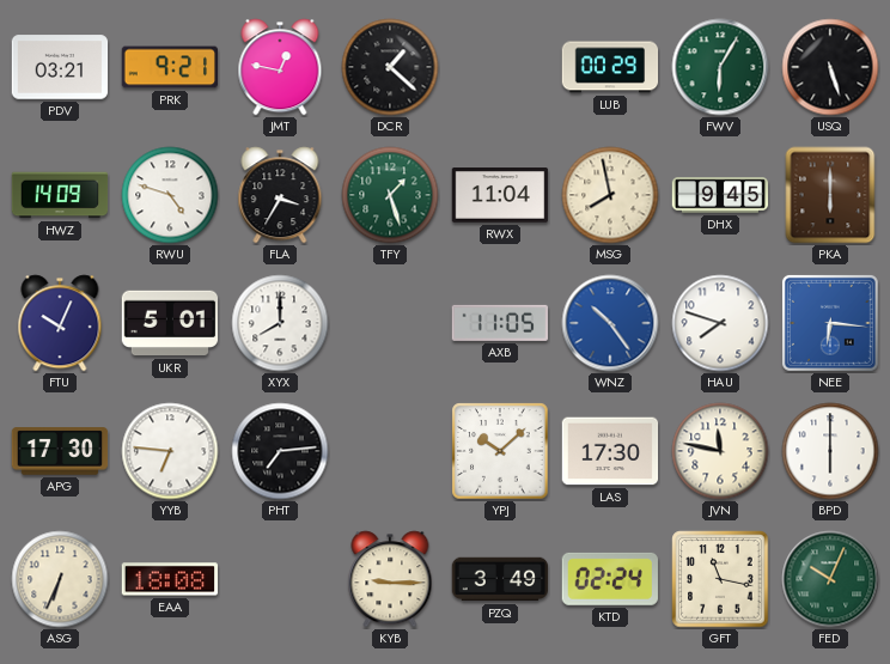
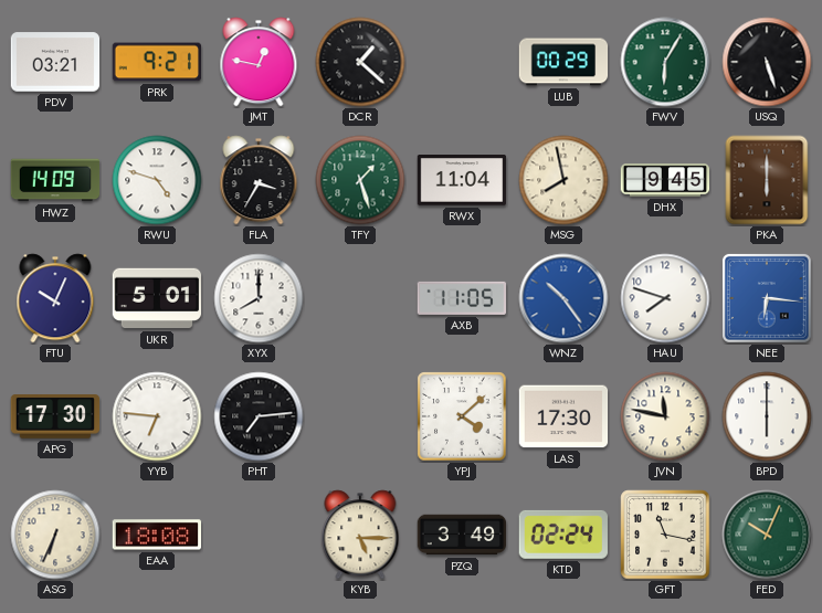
YPJ: 10:08 -> 4:08 (462, 416)
KYB: 9:15 -> 5:15 (360, 535)
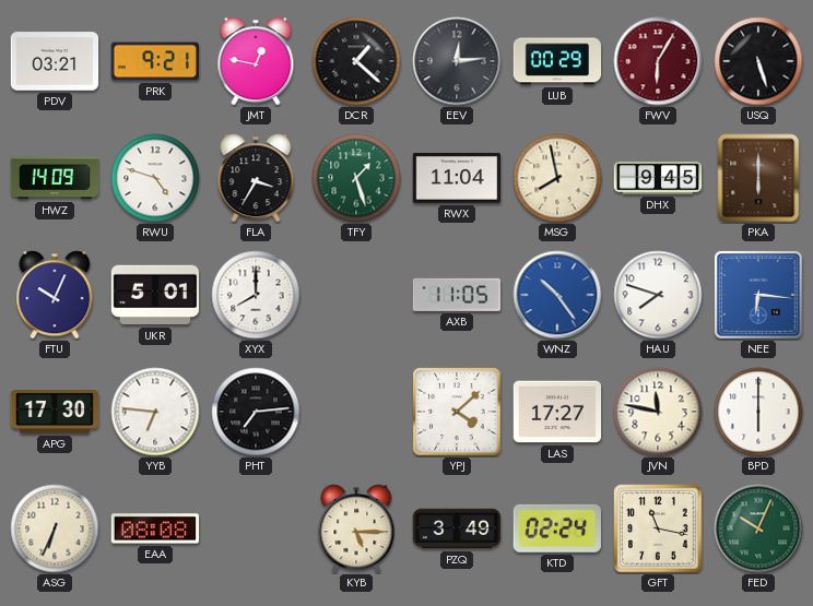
EEV: none -> 12:14 (457, 61)
FWV dial: green -> burgundy (658, 61)
LAS: 17:30 -> 17:27 (557, 412)
EAA: 18:08 -> 08:08 (154, 528)
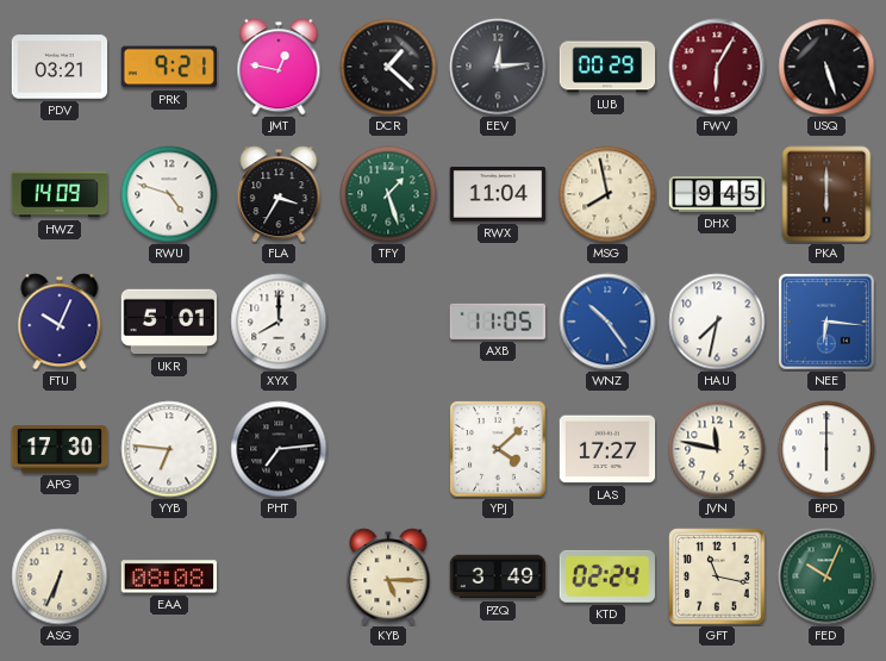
HAU: 7:48 -> 7:32 (717, 322)
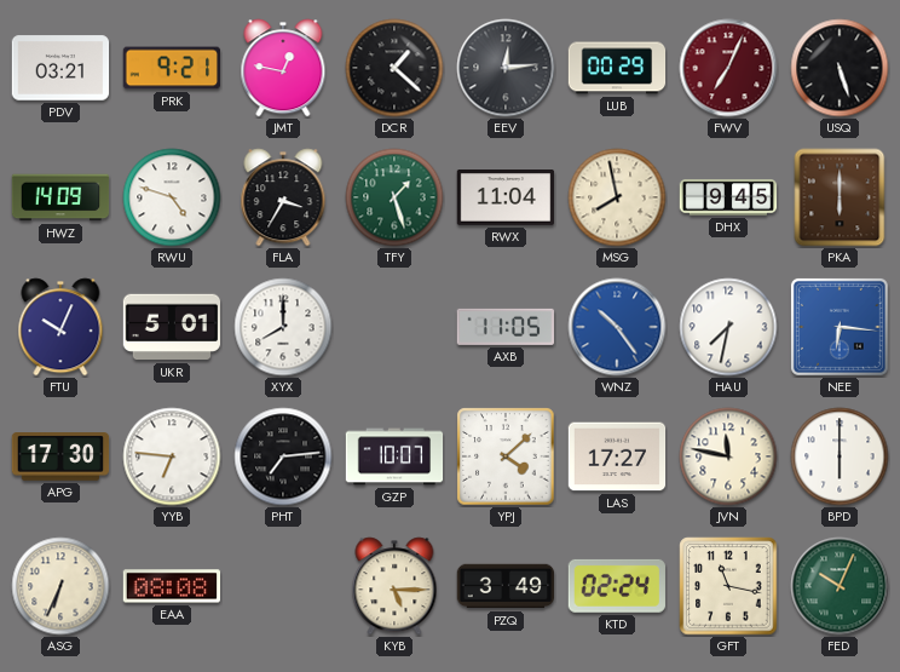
FWV: 6:05 -> 7:04 (728, 68)
GZP: none -> 10:07 (394, 456)
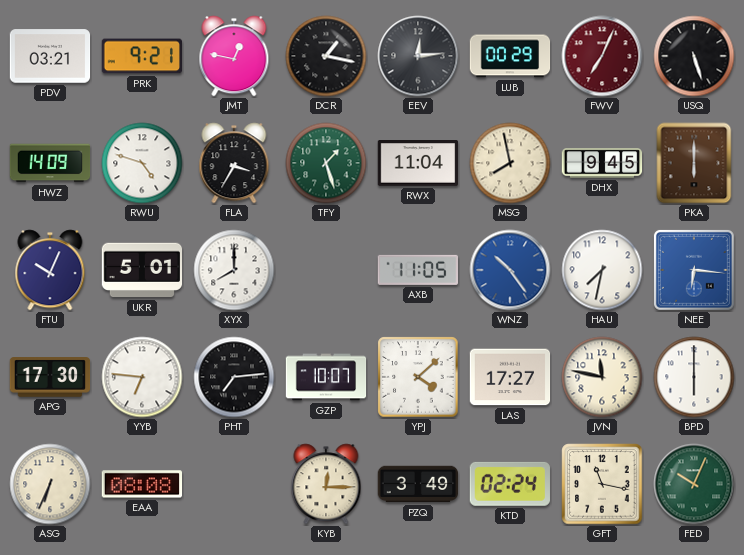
DCR: 1:22 -> 1:17 (326, 56)
KYB: 5:15 -> 12:15 (326, 484)
